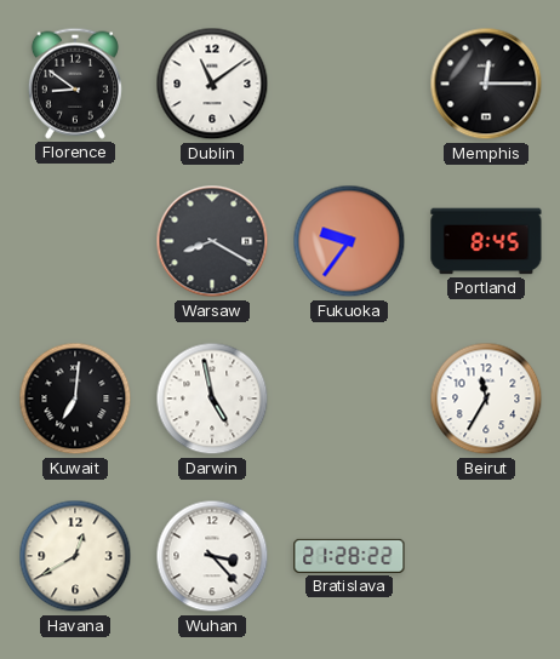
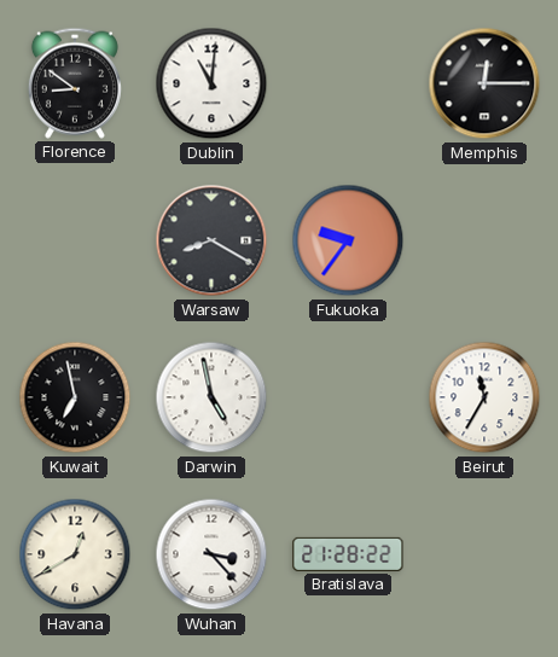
Dublin: 11:09 -> 11:01 (211, 83)
Portland: 8:45 -> none (486, 241)
Kuwait: 7:01 -> 6:58 (75, 397)
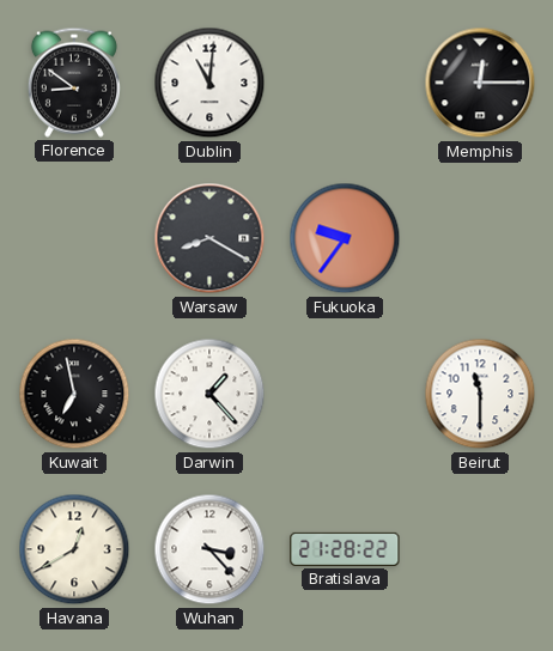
Darwin: 4:58 -> 1:23 (209, 394)
Beirut: 11:35 -> 11:30 (480, 394)
